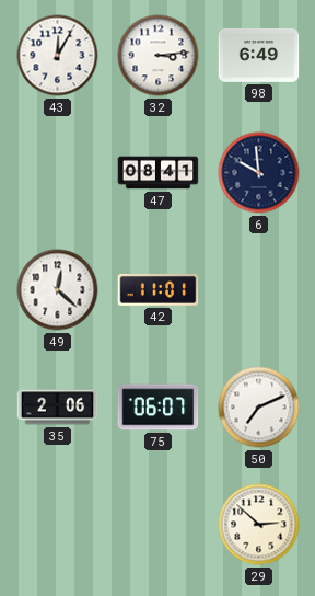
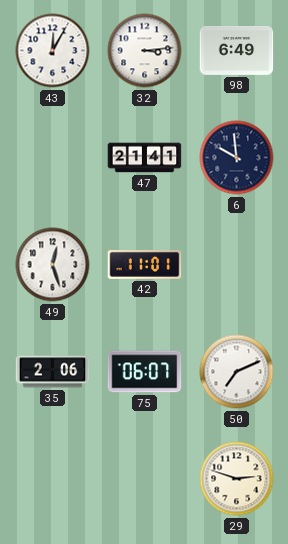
47: 08:41 -> 21:41 (145, 158)
49: 12:22 -> 12:27 (53, 265)
29: 2:52 -> 2:48 (237, 479)
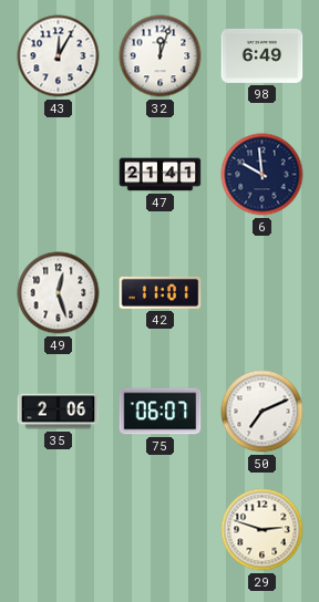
32: 3:14 -> 12:03 (161, 56)
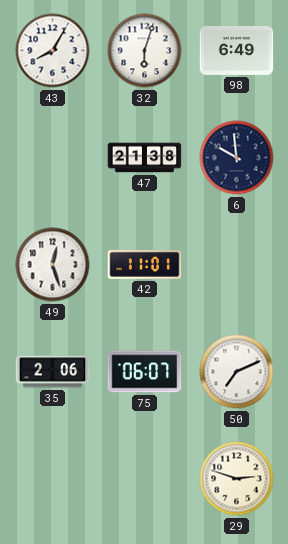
43: 12:05 -> 8:05 (53, 51)
32: 12:03 -> 6:03 (145, 51)
47: 21:41 -> 21:38 (145, 158)
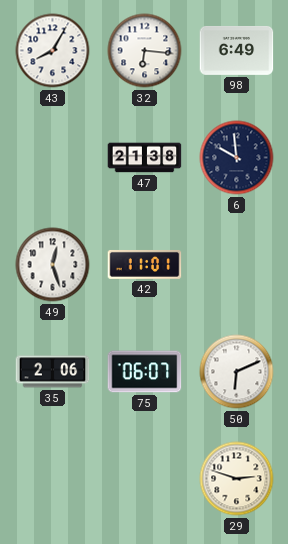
32: 6:03 -> 6:16 (145, 51)
50: 7:11 -> 6:11 (237, 372)
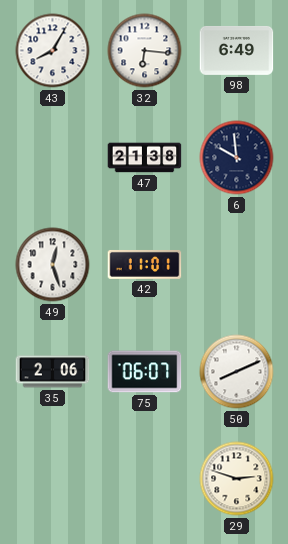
50: 6:11 -> 8:11 (237, 372)
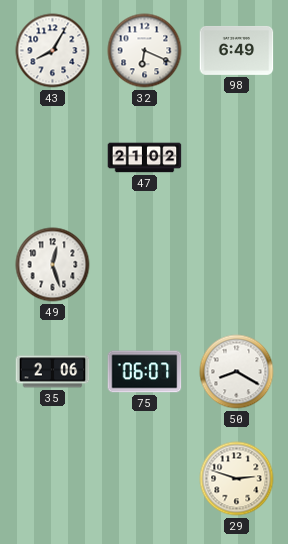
32: 6:16 -> 6:19 (145, 51)
47: 21:38 -> 21:02 (145, 158)
6: 9:59 -> none (237, 158)
42: 11:01 -> none (145, 264)
50: 8:11 -> 8:20 (237, 372)
